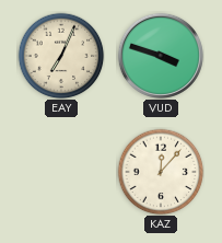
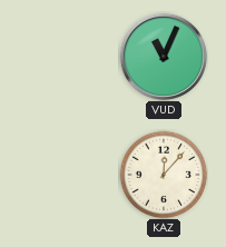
EAY: 7:04 -> none (61, 56)
VUD: 3:48 -> 11:04 (164, 57)
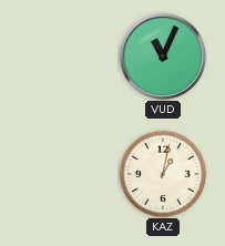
KAZ: 12:07 -> 1:02 (163, 174)
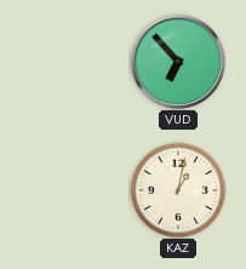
VUD: 11:04 -> 6:53 (178, 62)
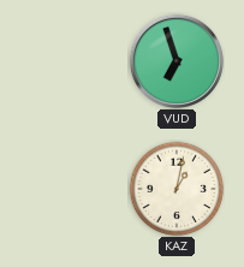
VUD: 6:53 -> 6:57 (177, 61)
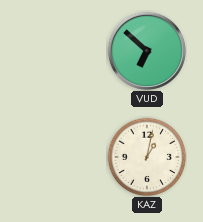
VUD: 6:57 -> 6:52 (147, 51)
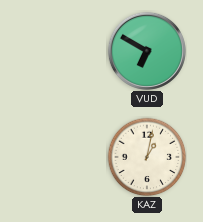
VUD: 6:52 -> 6:50 (147, 51)
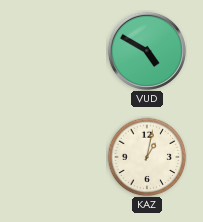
VUD: 6:50 -> 4:50 (147, 51)
